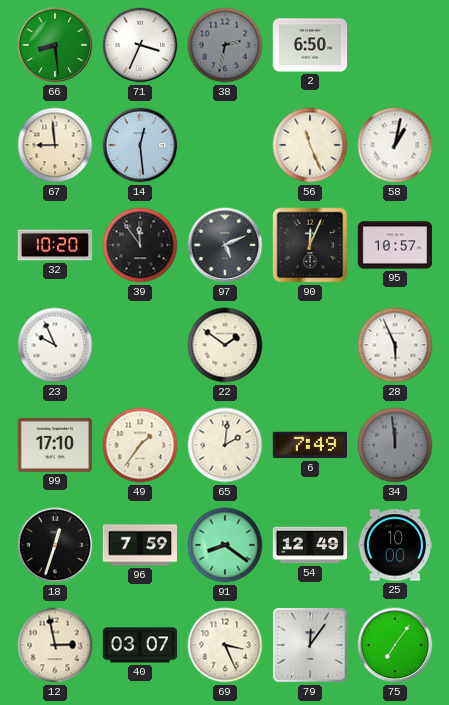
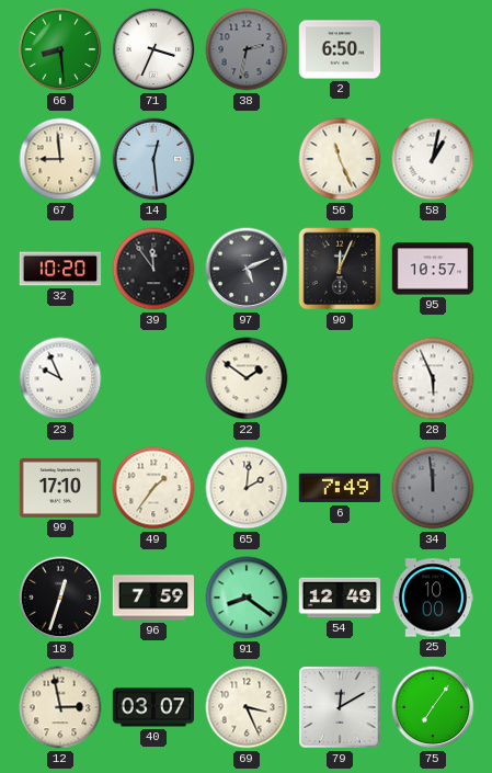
79: 12:06 -> 12:10 (340, 707)
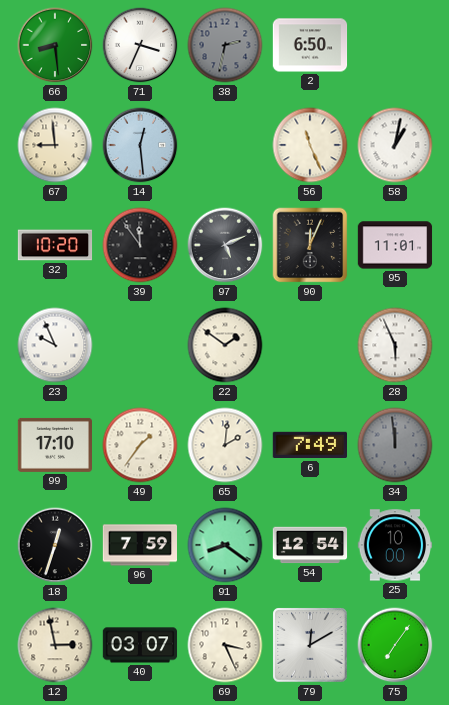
95: 10:57 -> 11:01 (395, 245)
54: 12:49 -> 12:54 (310, 545)
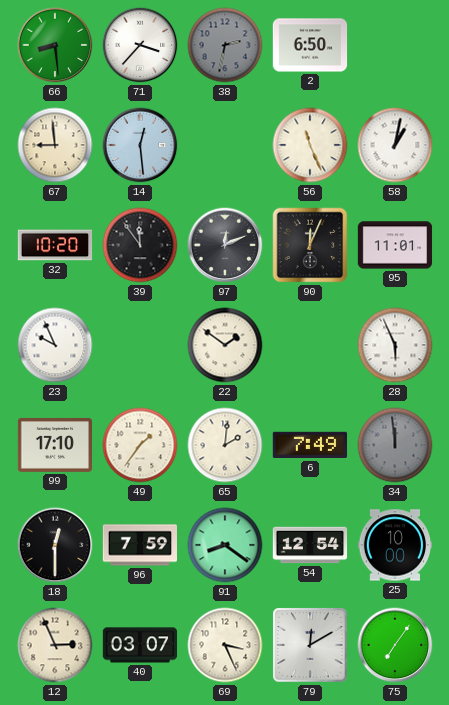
71: 3:34 -> 3:37 (140, 45)
97: 5:11 -> 12:11 (225, 245)
18: 12:33 -> 12:30 (55, 545)
12: 2:58 -> 2:56 (55, 645)
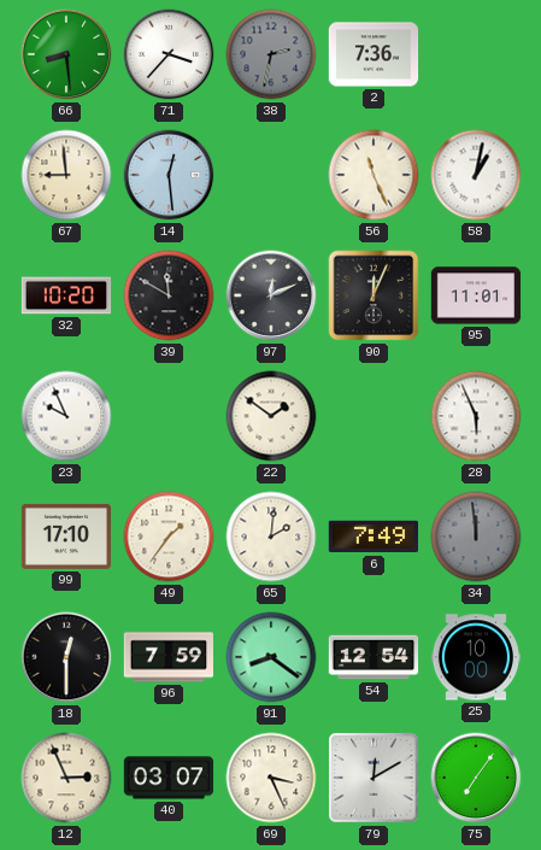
2: 6:50 -> 7:36 (374, 54)
39: 11:54 -> 11:50 (169, 295)
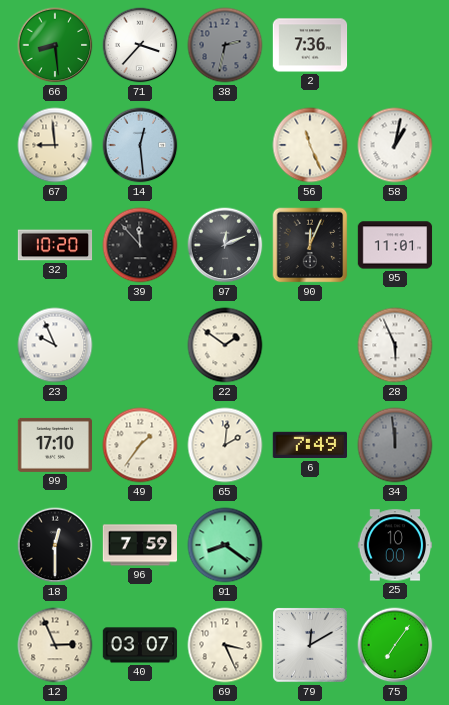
39: 11:50 -> 11:53 (140, 245)
54: 12:54 -> none (374, 657)
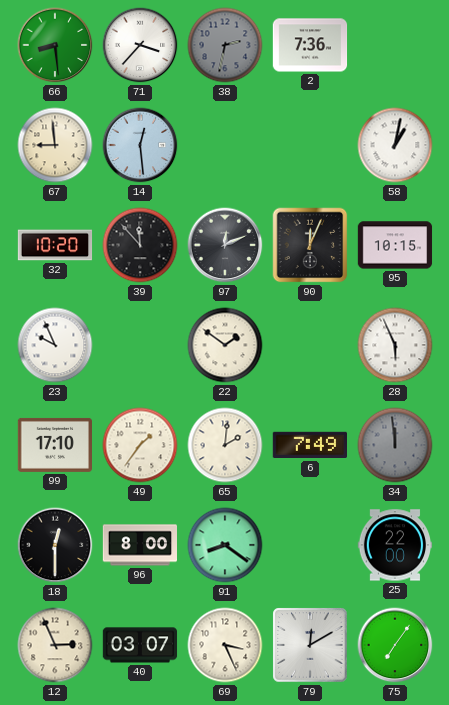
56: 11:26 -> none (310, 145)
95: 11:01 -> 10:15 (395, 245)
96: 7:59 -> 8:00 (140, 545)
25: 10:00 -> 22:00 (394, 545)
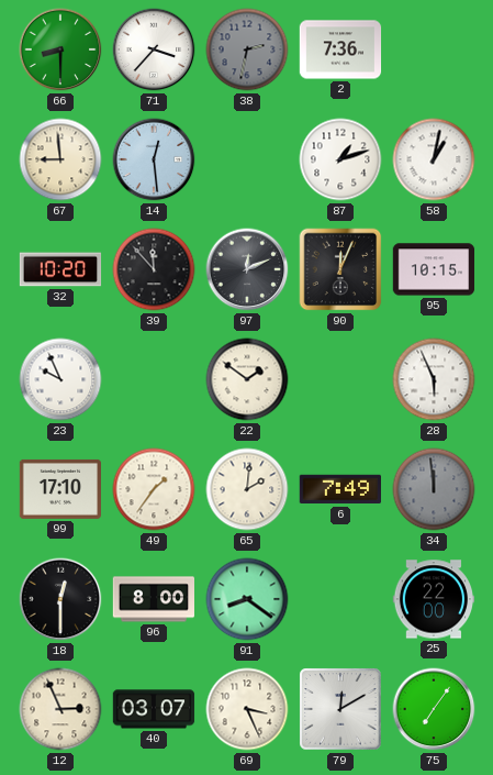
66: 8:29 -> 8:30 (60, 49)
87: none -> 1:12 (340, 159)
